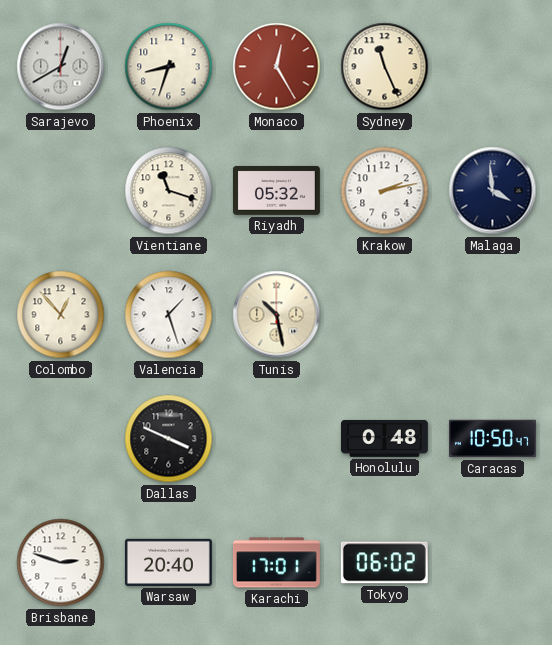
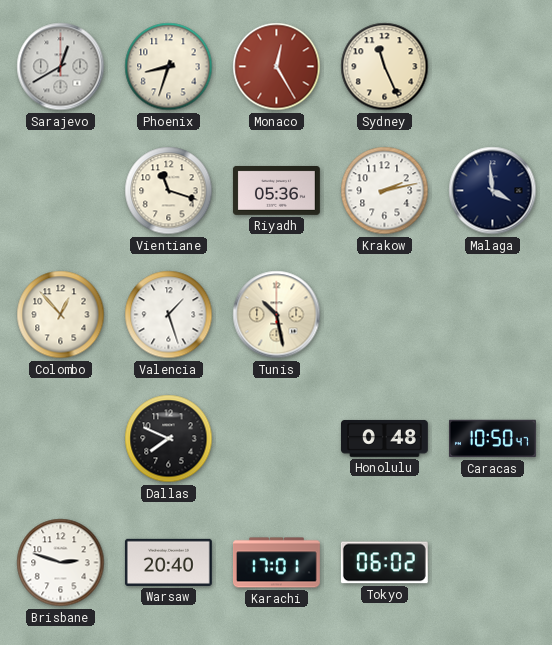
Riyadh: 05:32 -> 05:36 (276, 190)
Dallas: 3:49 -> 7:49 (169, 439)
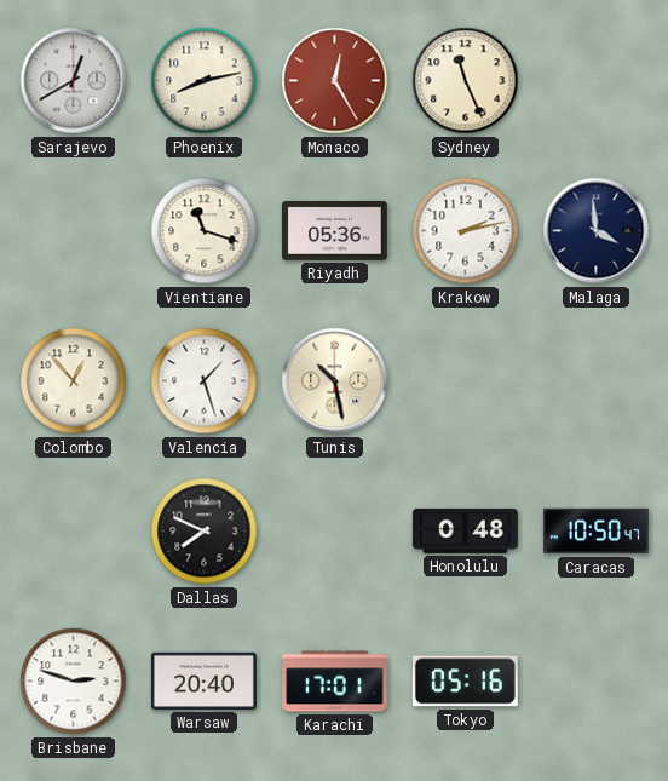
Phoenix: 8:33 -> 8:13 (205, 81)
Tokyo: 06:02 -> 05:16 (465, 682)
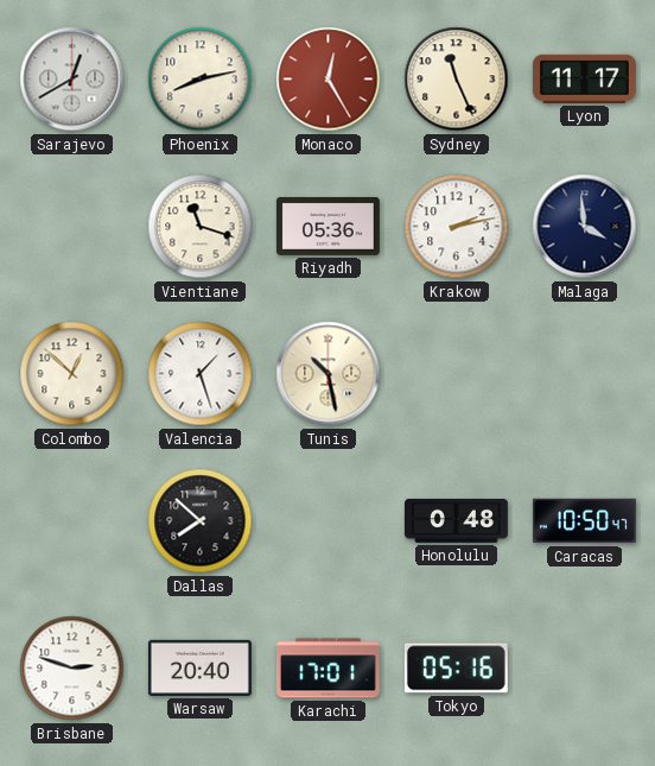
Lyon: none -> 11:17 (584, 78)
Colombo: 12:53 -> 12:52 (72, 374)
Dallas: 7:49 -> 7:52 (201, 521)
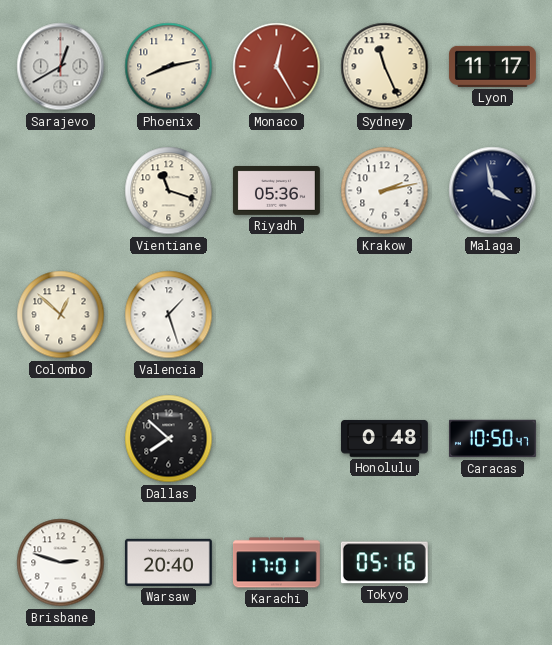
Malaga: 3:59 -> 3:58 (493, 191)
Tunis: 10:28 -> none (329, 374)
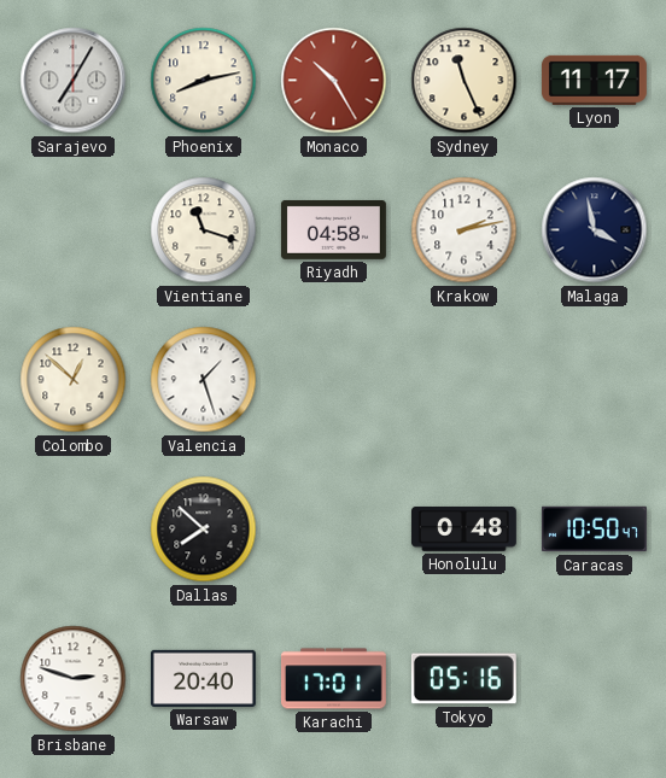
Sarajevo: 12:40 -> 7:05 (74, 81)
Monaco: 12:25 -> 10:25 (334, 81)
Riyadh: 05:36 -> 04:58 (333, 229)
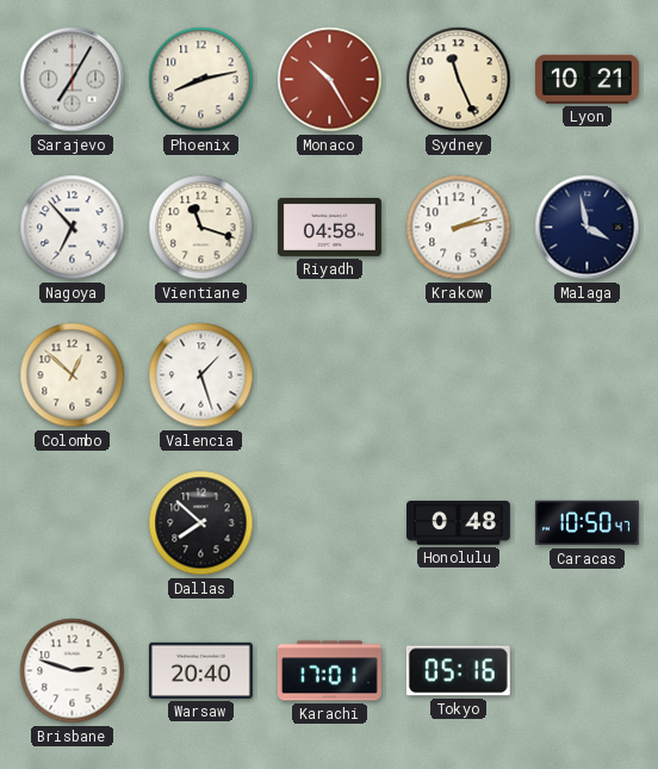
Lyon: 11:17 -> 10:21 (586, 79)
Nagoya: none -> 6:53 (73, 228)
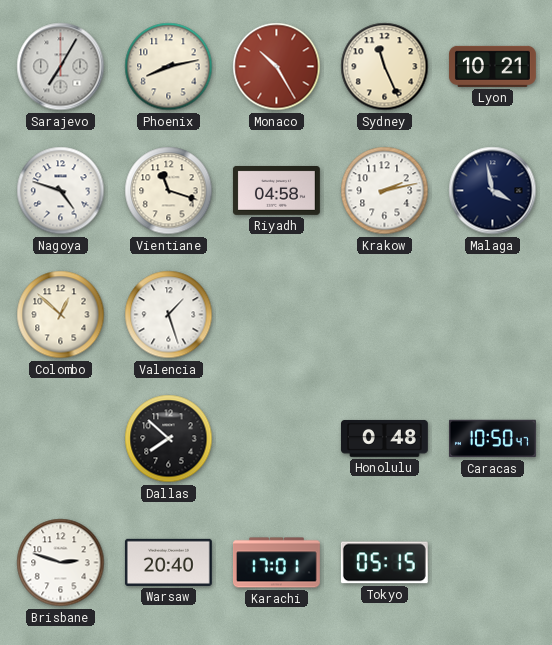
Nagoya: 6:53 -> 4:48 (61, 191)
Tokyo: 05:16 -> 05:15 (384, 563)
